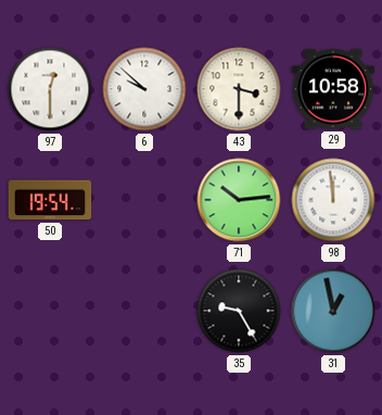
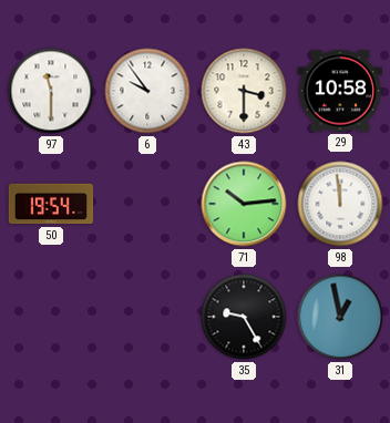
97: 12:30 -> 11:30 (51, 91)
6: 9:52 -> 9:54 (147, 91)
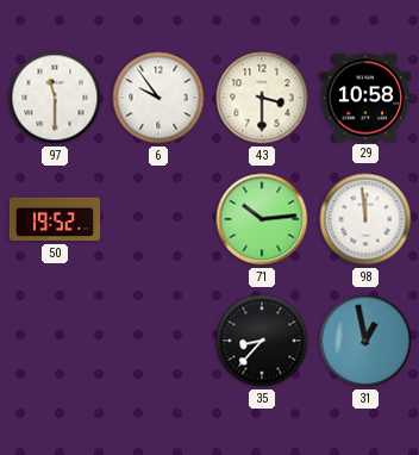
50: 19:54 -> 19:52 (55, 219)
35: 9:25 -> 8:37 (262, 341)
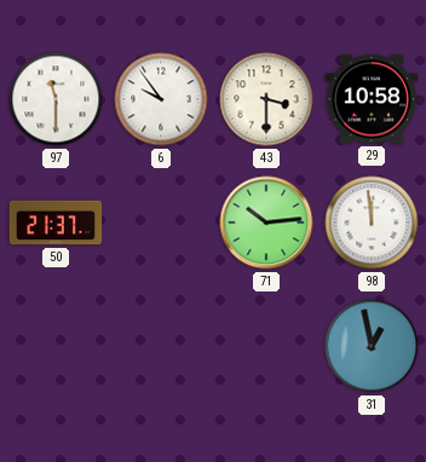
50: 19:52 -> 21:37 (56, 223)
35: 8:37 -> none (262, 341)
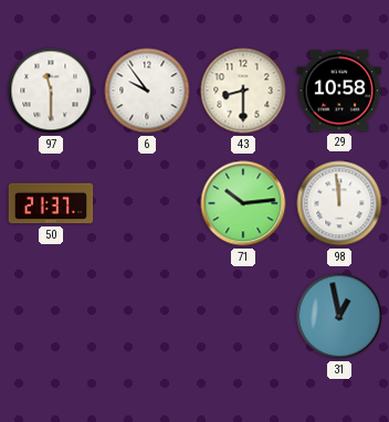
43: 3:30 -> 8:30 (243, 91)
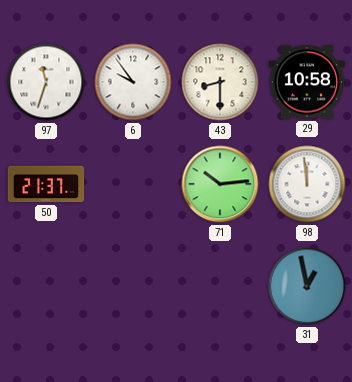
97: 11:30 -> 11:33 (46, 82)
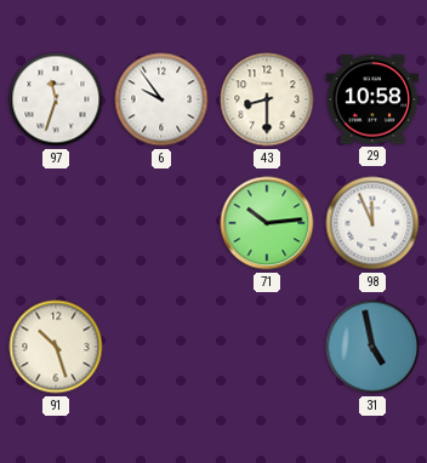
50: 21:37 -> none (46, 184)
98: 11:59 -> 11:56 (372, 223)
91: none -> 10:27 (56, 347)
31: 12:58 -> 4:58 (372, 347)
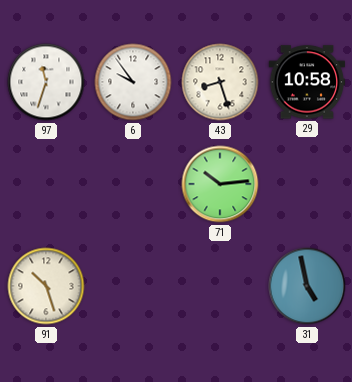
43: 8:30 -> 8:27 (220, 82)
98: 11:56 -> none (372, 223)
